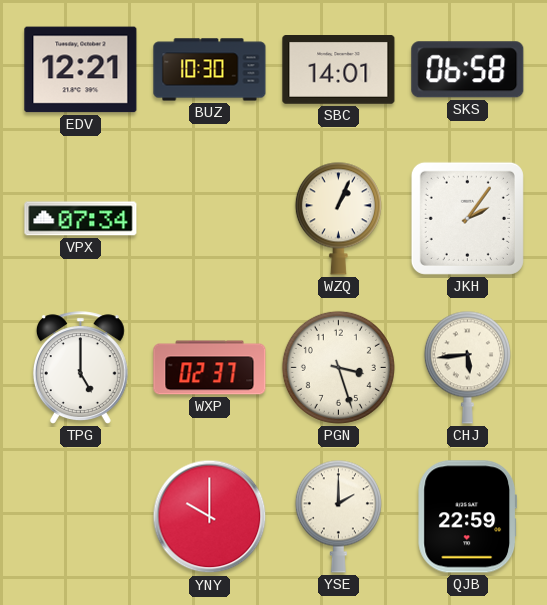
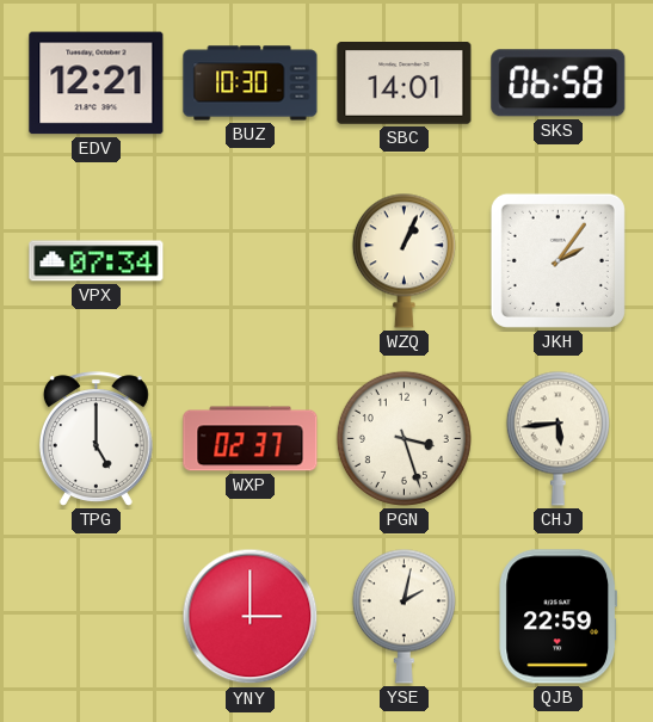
YNY: 10:00 -> 3:00 (251, 617)
YSE: 2:00 -> 2:02 (403, 616)
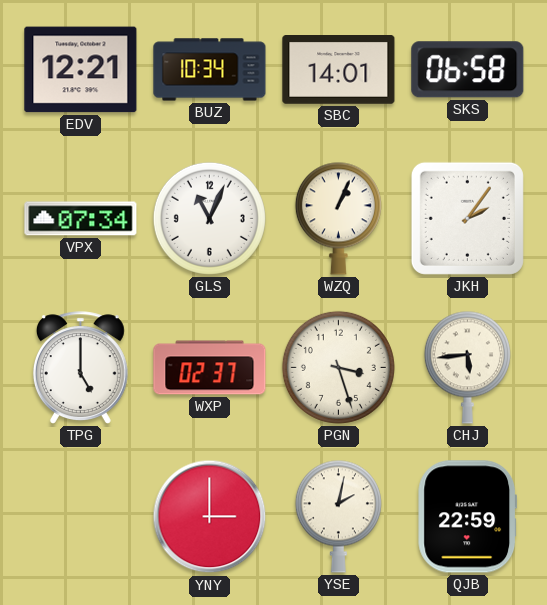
BUZ: 10:30 -> 10:34 (210, 70)
GLS: none -> 11:04 (209, 218)
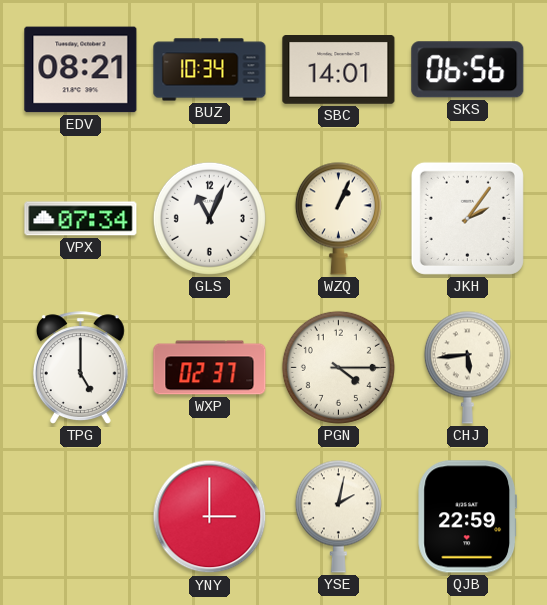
EDV: 12:21 -> 08:21 (81, 70)
SKS: 06:58 -> 06:56 (468, 70)
PGN: 3:27 -> 4:15 (338, 367)
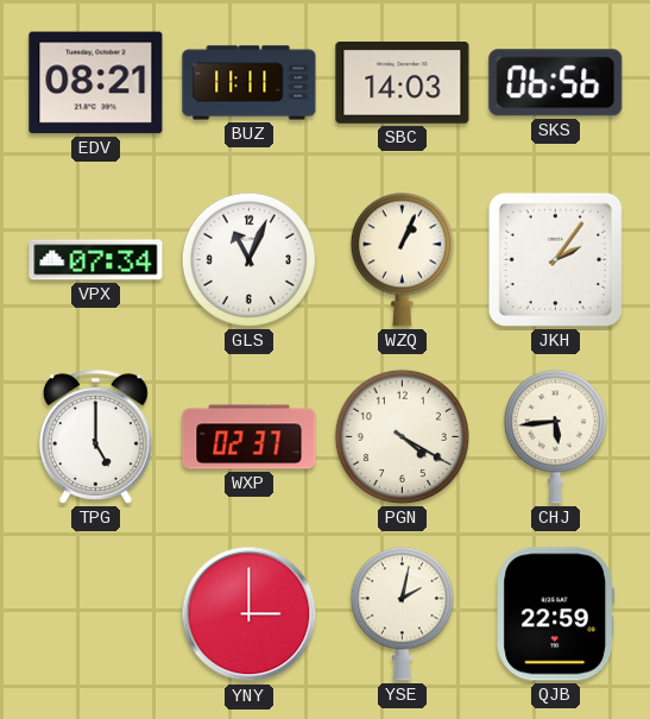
BUZ: 10:34 -> 11:11 (250, 83)
SBC: 14:01 -> 14:03 (403, 83)
PGN: 4:15 -> 4:20 (402, 436)
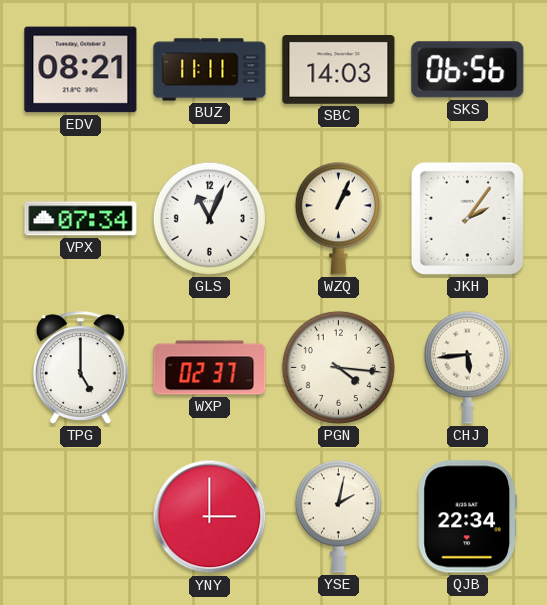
PGN: 4:20 -> 4:16 (338, 367)
QJB: 22:59 -> 22:34 (468, 517)
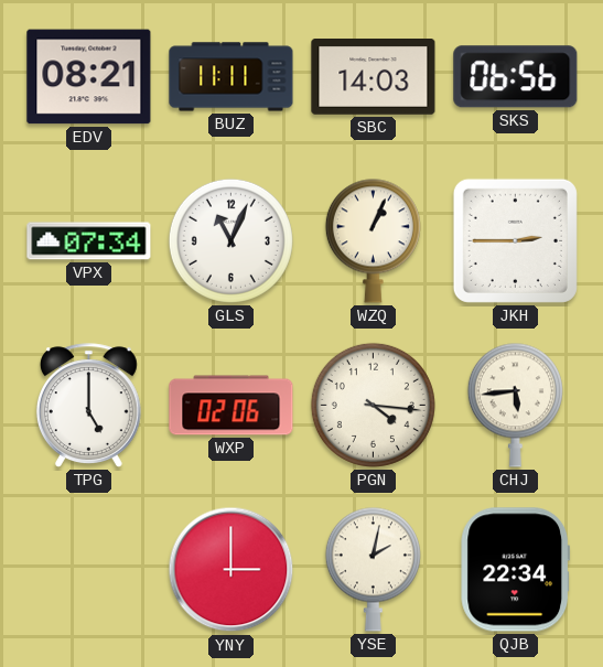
JKH: 2:06 -> 2:45 (515, 240)
WXP: 02:37 -> 02:06 (231, 406)
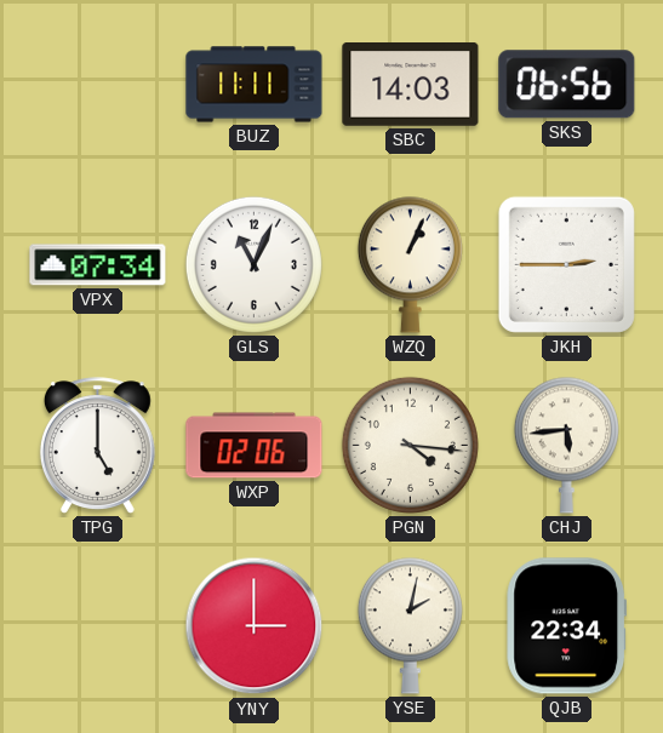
EDV: 08:21 -> none (89, 77)
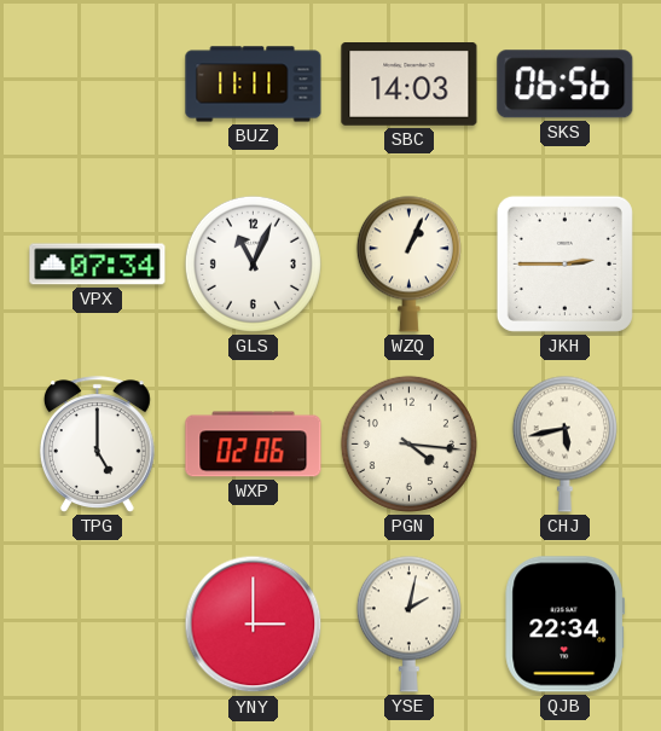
CHJ: 5:44 -> 5:43 (564, 443)
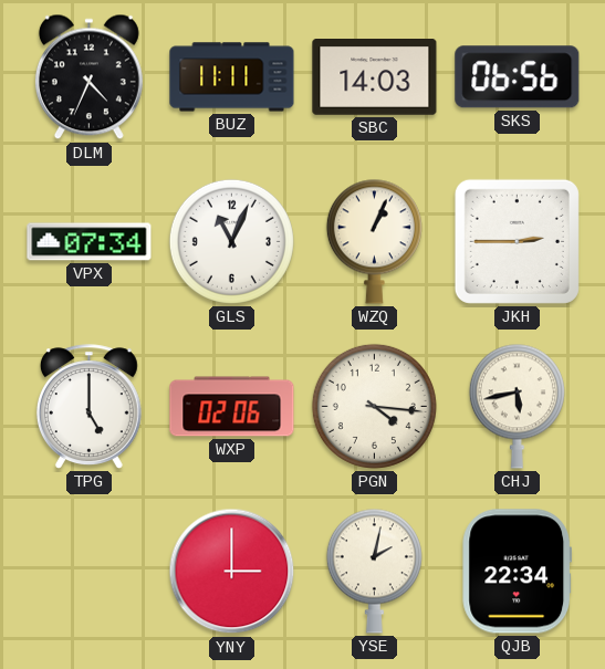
DLM: none -> 4:34 (88, 77)
